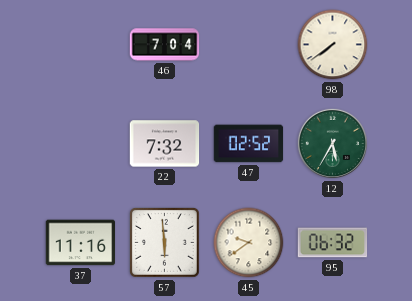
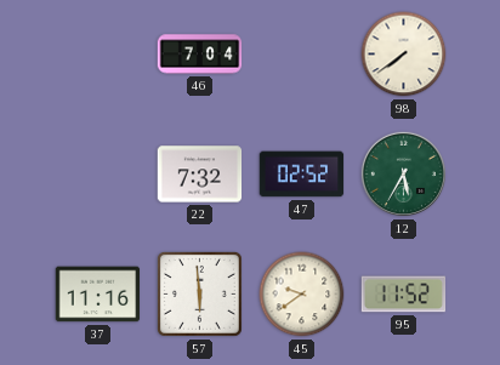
95: 06:32 -> 11:52 (404, 295)
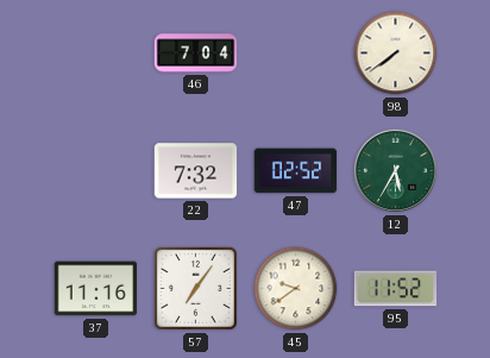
57: 5:59 -> 7:06 (195, 288)
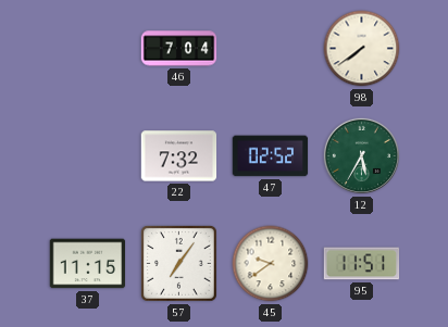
37: 11:16 -> 11:15 (88, 264)
95: 11:52 -> 11:51 (362, 264)
